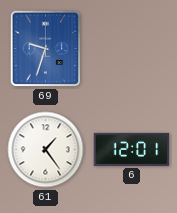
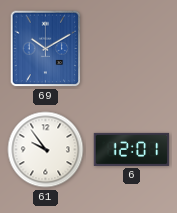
69: 9:33 -> 10:10 (46, 49)
61: 1:24 -> 9:54 (46, 150)
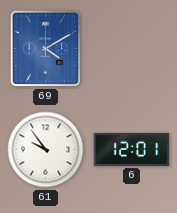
69: 10:10 -> 4:10 (46, 49)
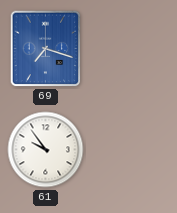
69: 4:10 -> 7:18 (46, 49)
6: 12:01 -> none (132, 149)
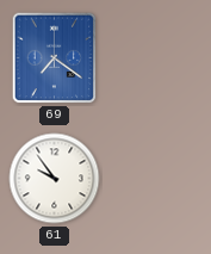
69: 7:18 -> 7:21 (55, 58)
